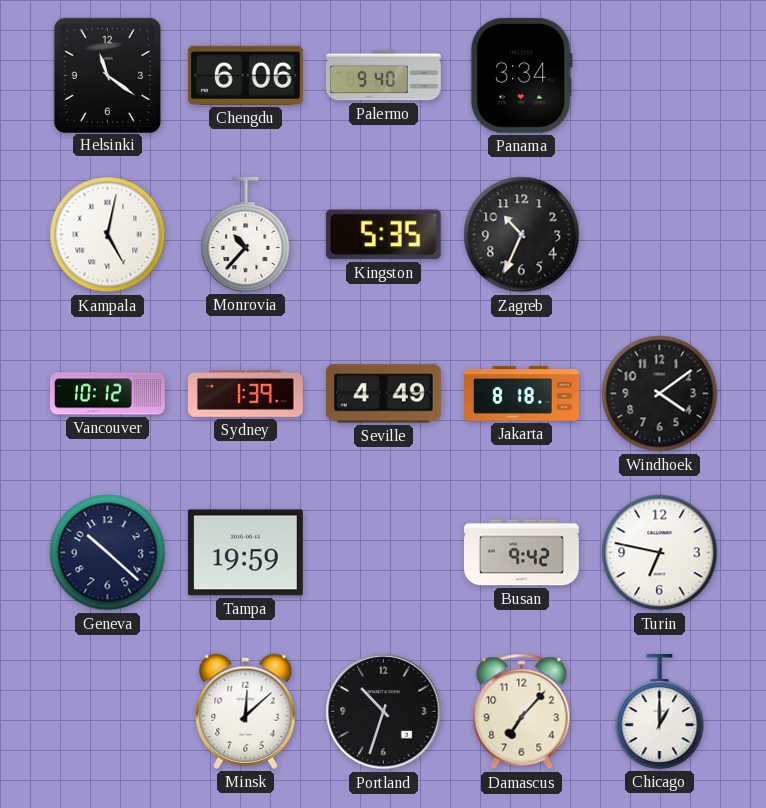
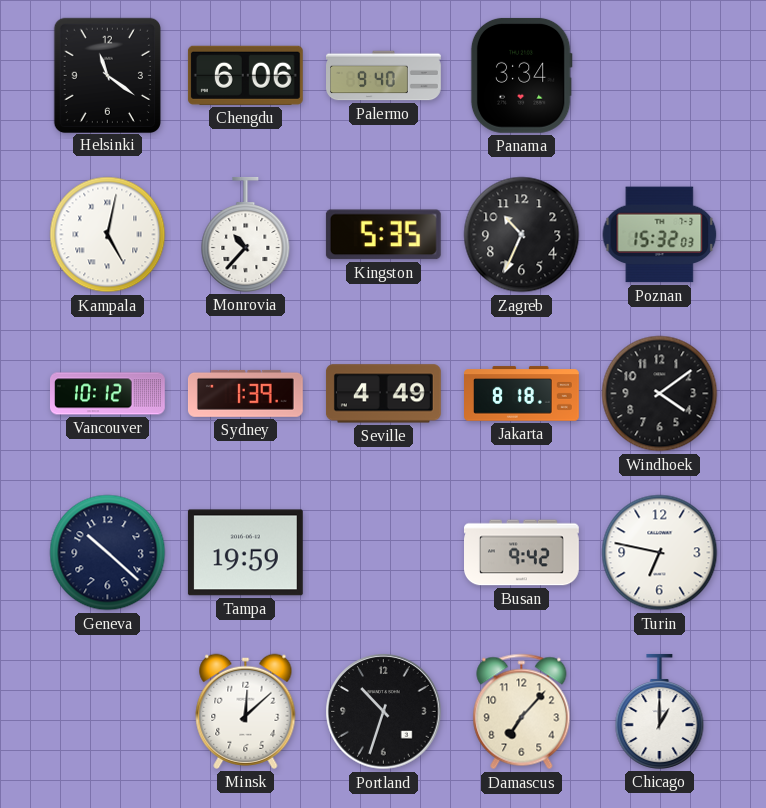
Poznan: none -> 15:32 (660, 235)
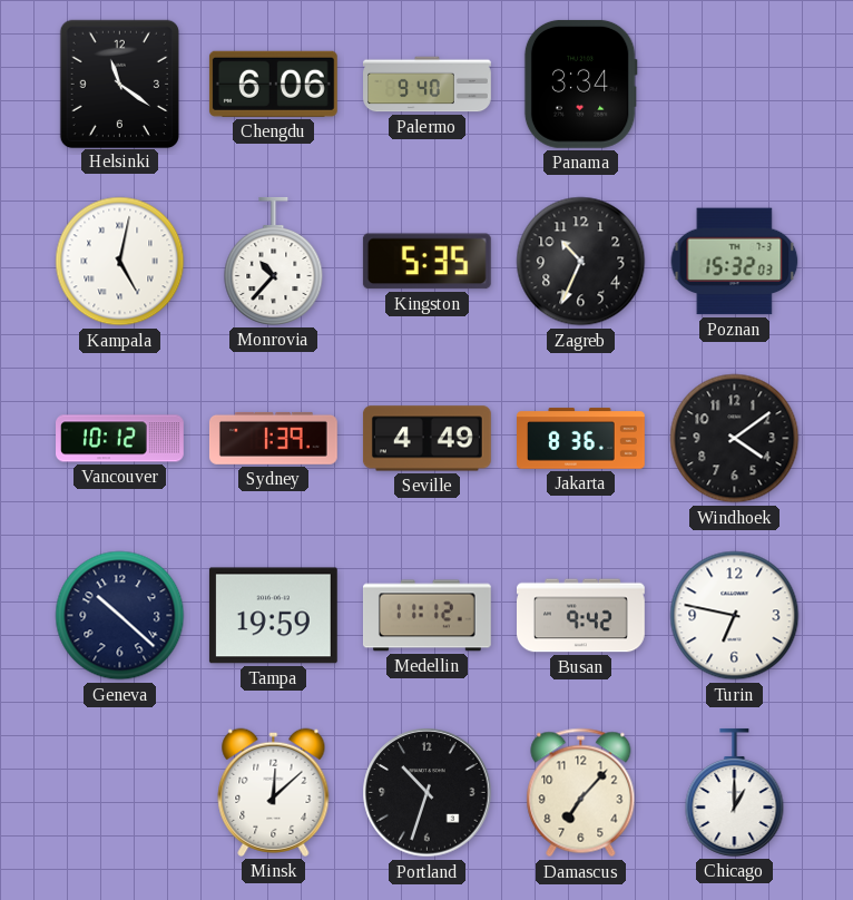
Jakarta: 8:18 -> 8:36 (581, 439)
Medellin: none -> 11:12 (426, 616)
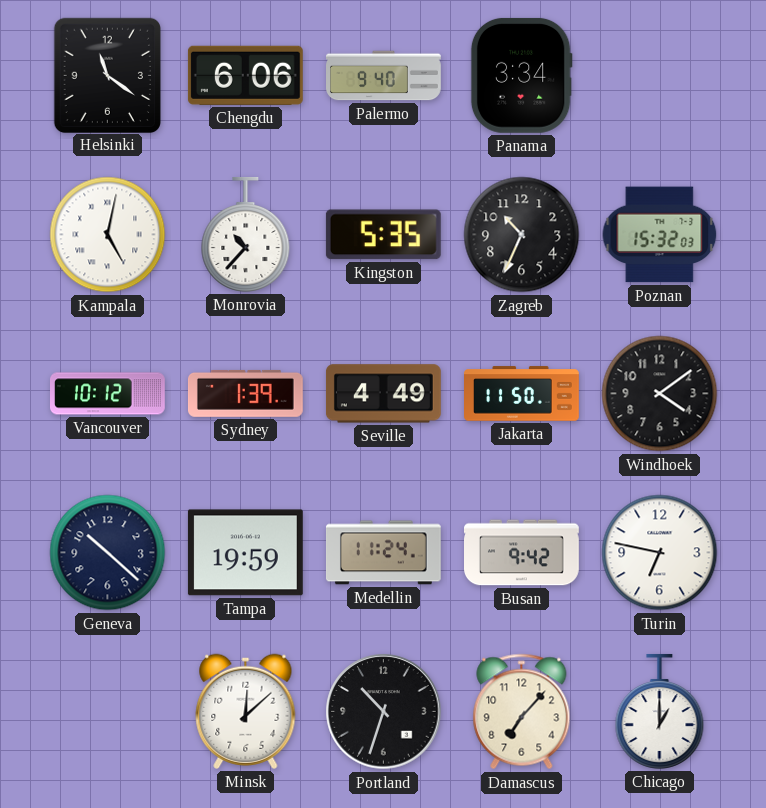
Jakarta: 8:36 -> 11:50 (522, 394)
Medellin: 11:12 -> 11:24 (383, 553)
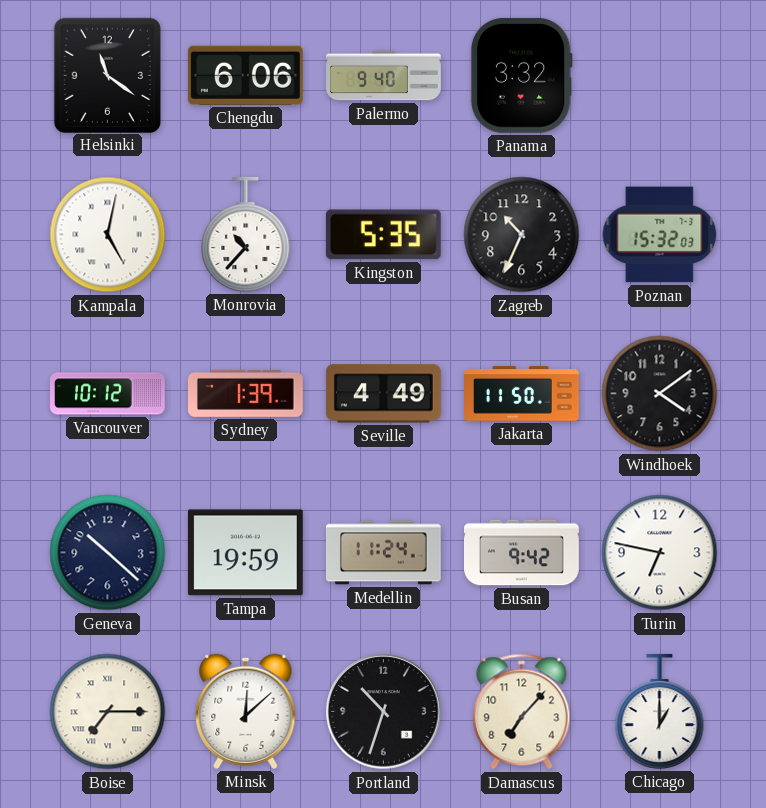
Panama: 3:34 -> 3:32 (521, 75)
Boise: none -> 7:15 (108, 712)
